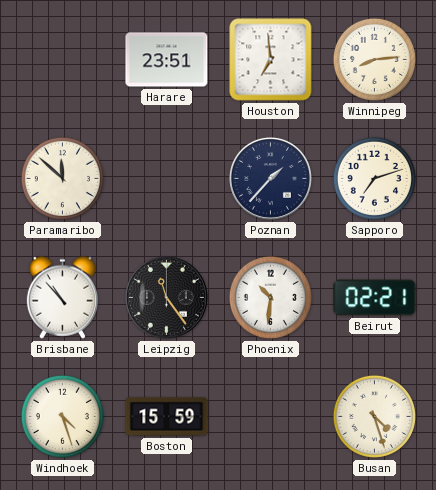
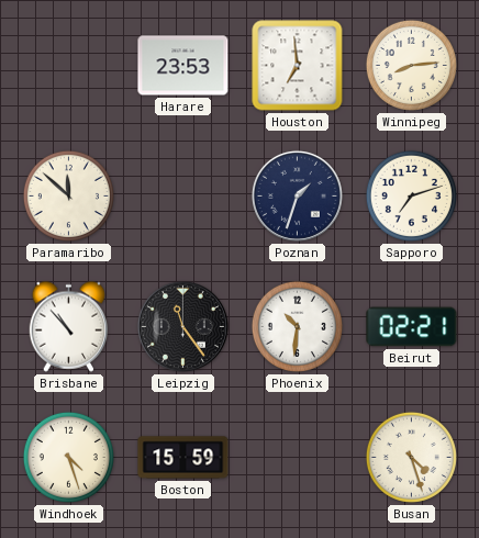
Harare: 23:51 -> 23:53 (183, 66)
Poznan: 1:37 -> 1:33 (297, 195)
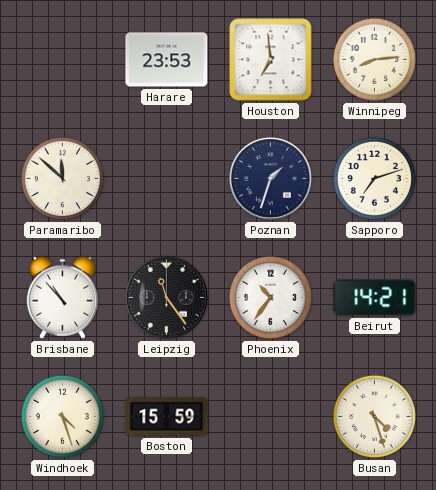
Phoenix: 10:31 -> 10:36 (270, 297)
Beirut: 02:21 -> 14:21 (375, 298)
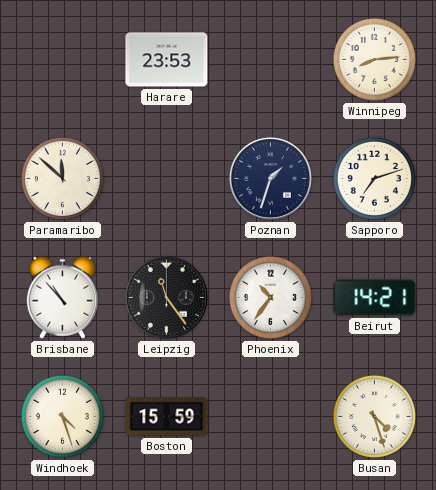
Houston: 6:59 -> none (271, 60)
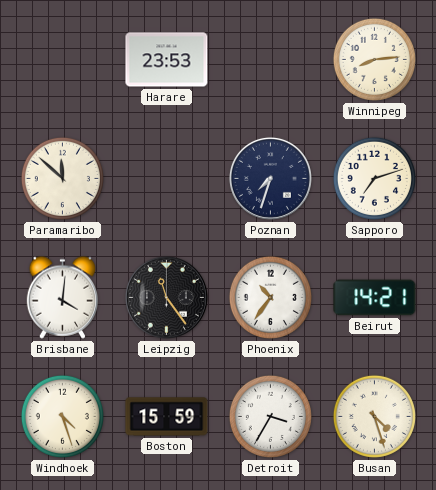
Poznan: 1:33 -> 7:33 (270, 178)
Brisbane: 10:53 -> 4:01 (63, 297)
Detroit: none -> 3:35 (270, 416)
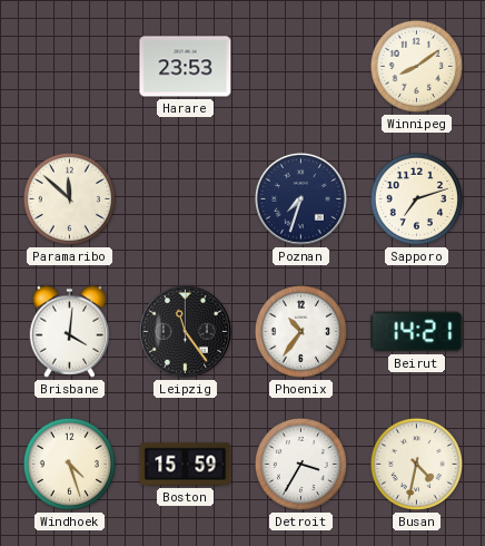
Winnipeg: 8:14 -> 8:09 (416, 66)
Busan: 4:27 -> 4:32 (416, 464)
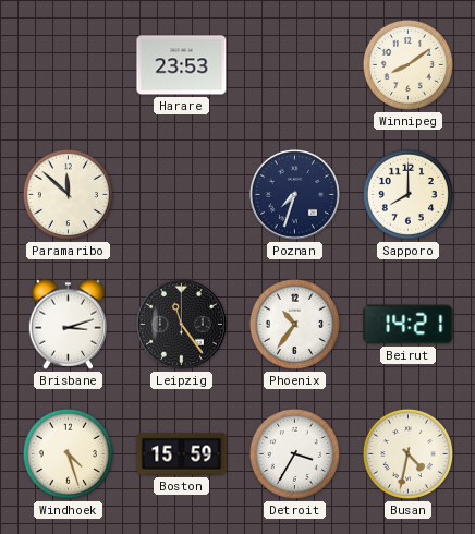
Sapporo: 7:12 -> 8:00 (407, 194)
Brisbane: 4:01 -> 3:12 (69, 324)
